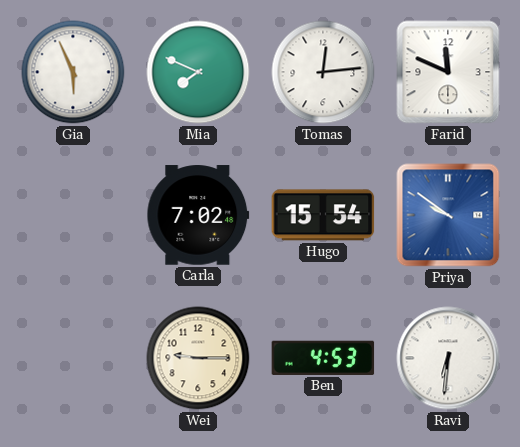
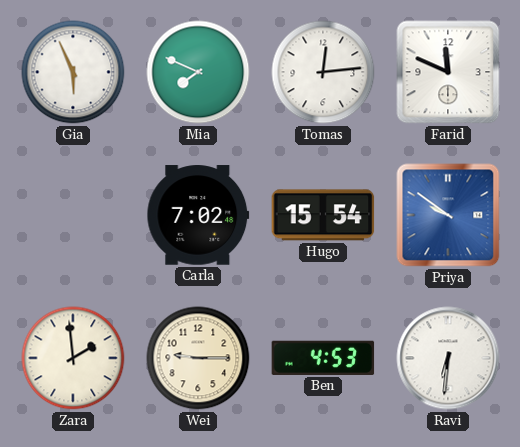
Zara: none -> 1:59 (73, 358)
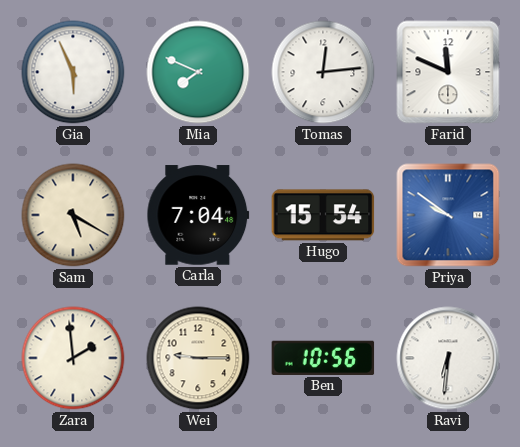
Sam: none -> 5:20 (73, 215)
Carla: 7:02 -> 7:04 (198, 215)
Ben: 4:53 -> 10:56 (323, 358)
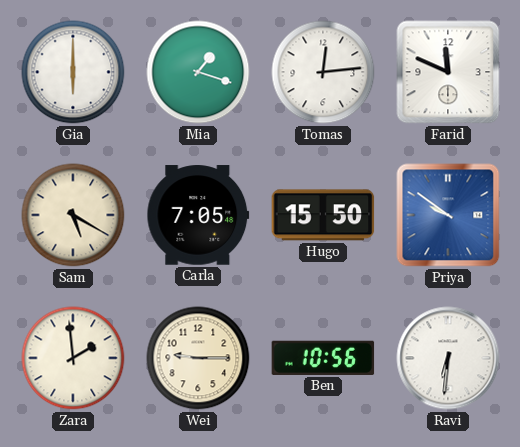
Gia: 5:56 -> 6:00 (73, 72)
Mia: 7:49 -> 1:18 (198, 72)
Carla: 7:04 -> 7:05 (198, 215)
Hugo: 15:54 -> 15:50 (323, 215)
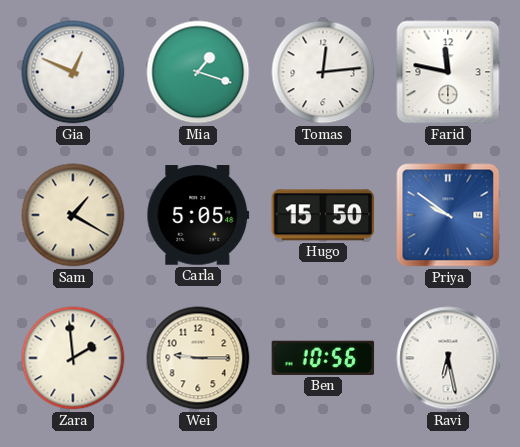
Gia: 6:00 -> 12:49 (73, 72)
Farid: 11:49 -> 11:47 (448, 72)
Sam: 5:20 -> 1:20 (73, 215)
Carla: 7:05 -> 5:05 (198, 215)
Ravi: 6:31 -> 6:28 (448, 358)
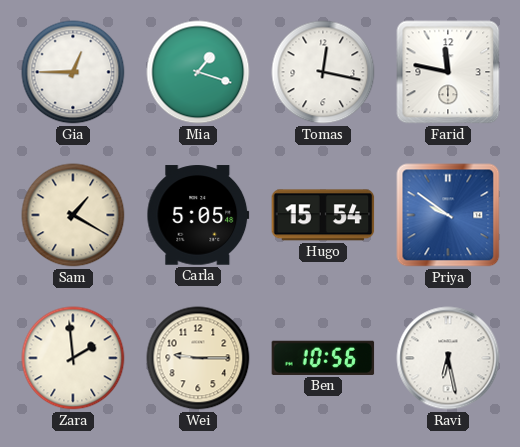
Gia: 12:49 -> 12:45 (73, 72)
Tomas: 12:14 -> 12:17 (323, 72)
Hugo: 15:50 -> 15:54 (323, 215)
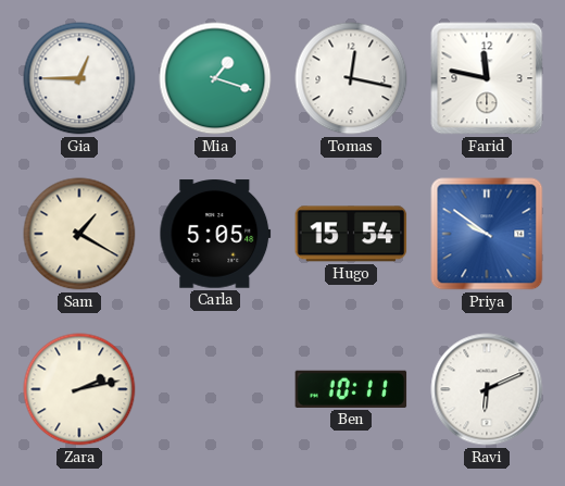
Zara: 1:59 -> 2:13 (79, 389)
Wei: 9:15 -> none (198, 358)
Ben: 10:56 -> 10:11 (351, 389)
Ravi: 6:28 -> 6:11 (487, 389)
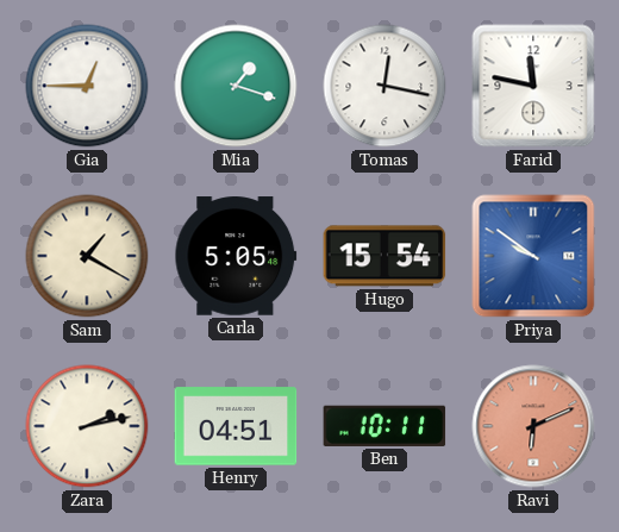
Henry: none -> 04:51 (236, 426)
Ravi dial: white -> salmon (533, 426)
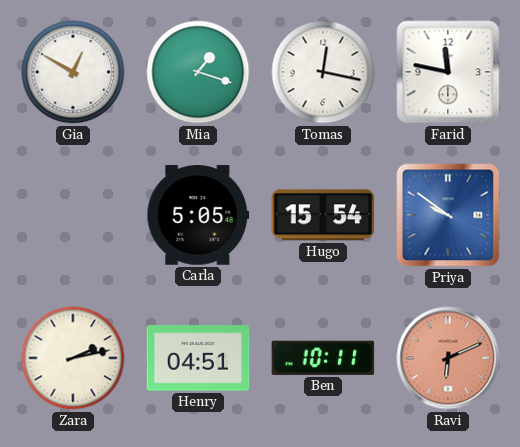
Gia: 12:45 -> 12:50 (73, 72)
Sam: 1:20 -> none (87, 256)
